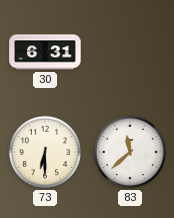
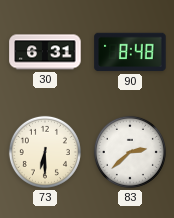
90: none -> 8:48 (130, 52)
83: 11:38 -> 2:38 (130, 152)
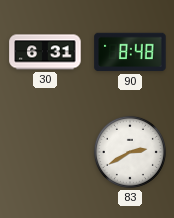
73: 6:30 -> none (45, 152)
83: 2:38 -> 2:40 (130, 152)
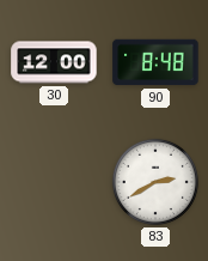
30: 6:31 -> 12:00 (54, 62)
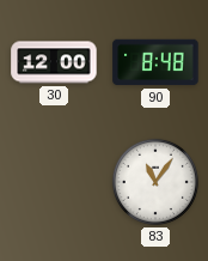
83: 2:40 -> 11:06 (155, 182)
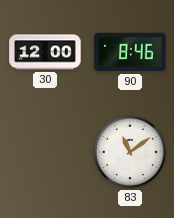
90: 8:48 -> 8:46 (130, 52)
83: 11:06 -> 11:09 (130, 152)
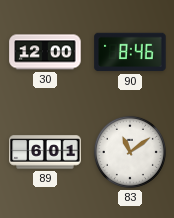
89: none -> 6:01 (45, 152)
